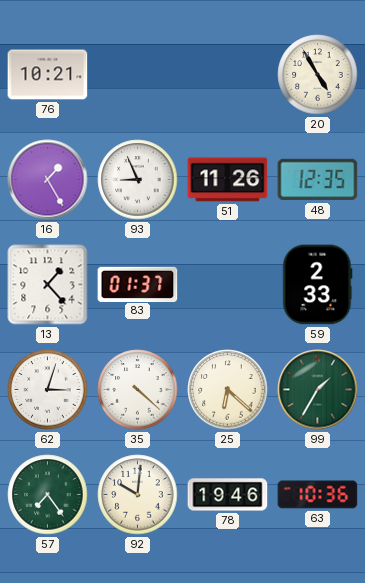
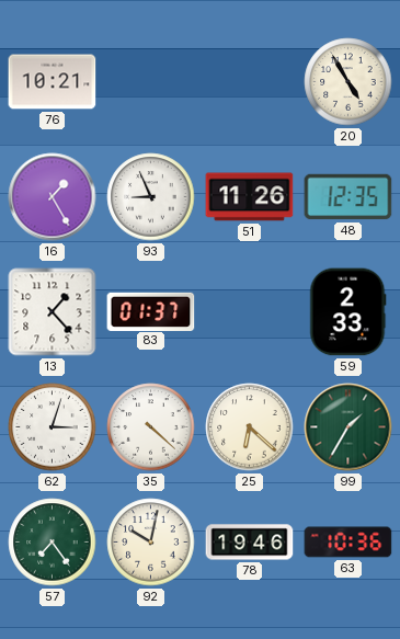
92: 10:01 -> 10:02 (151, 543)
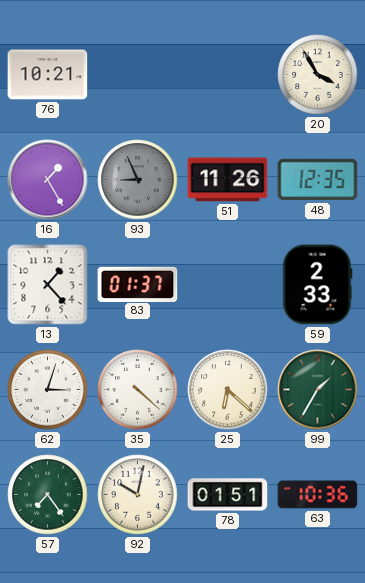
20: 4:55 -> 3:55 (318, 75)
93 dial: white -> grey (138, 180)
78: 19:46 -> 01:51 (228, 495)
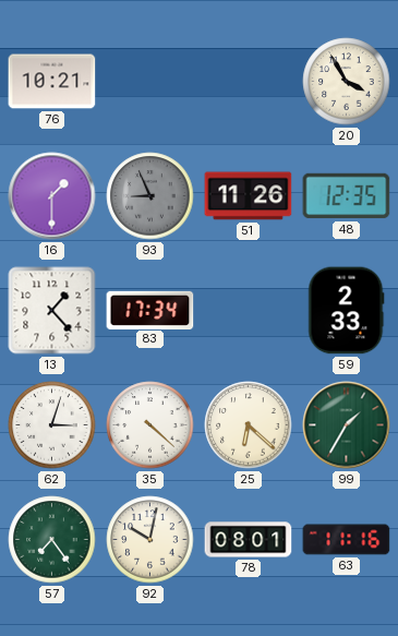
16: 1:25 -> 1:30 (52, 196)
83: 01:37 -> 17:34 (150, 310)
78: 01:51 -> 08:01 (249, 540)
63: 10:36 -> 11:16 (347, 540)
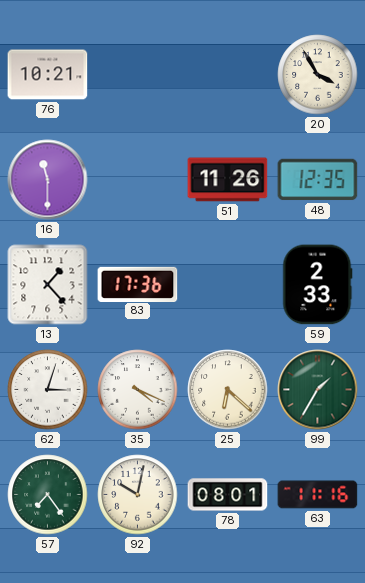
16: 1:30 -> 11:30 (48, 180)
93: 8:56 -> none (150, 196)
83: 17:34 -> 17:36 (138, 284)
35: 4:22 -> 4:19 (138, 390)
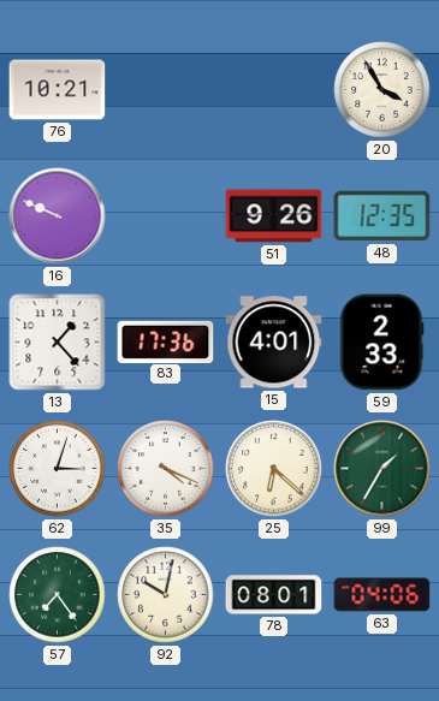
16: 11:30 -> 9:49 (58, 216)
51: 11:26 -> 9:26 (274, 216)
15: none -> 4:01 (274, 343)
63: 11:16 -> 04:06 (382, 595)
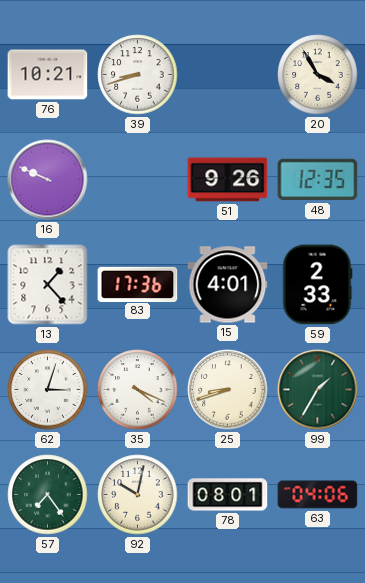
39: none -> 8:42 (138, 75)
25: 6:22 -> 8:42 (228, 390)
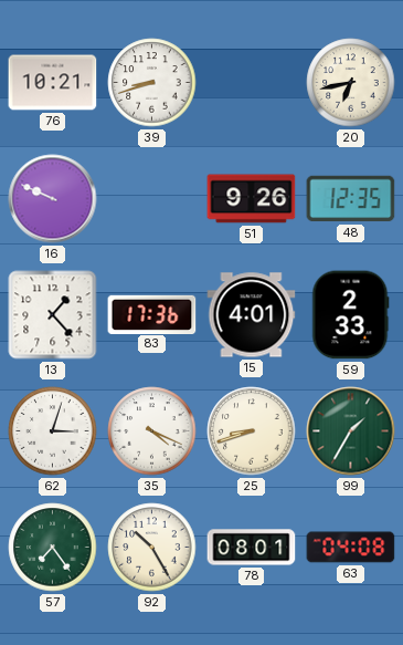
20: 3:55 -> 6:43 (351, 83)
92: 10:02 -> 10:25 (152, 548)
63: 04:06 -> 04:08 (351, 548)
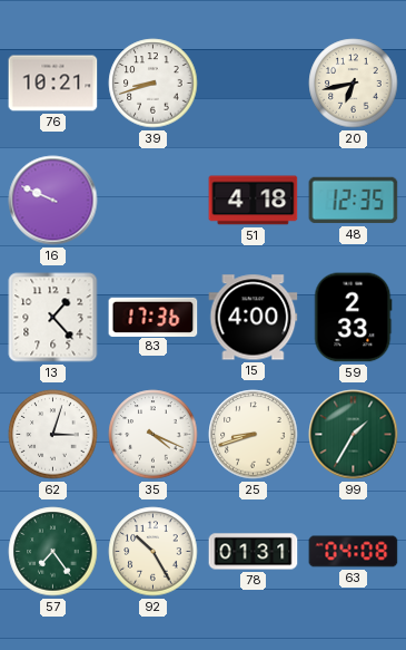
51: 9:26 -> 4:18 (254, 201)
15: 4:01 -> 4:00 (254, 318)
78: 08:01 -> 01:31 (254, 552)
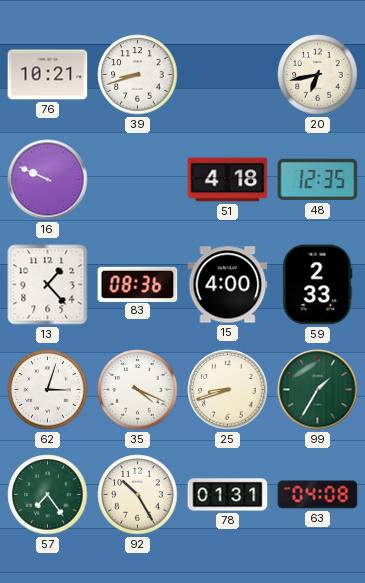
83: 17:36 -> 08:36 (138, 284)
